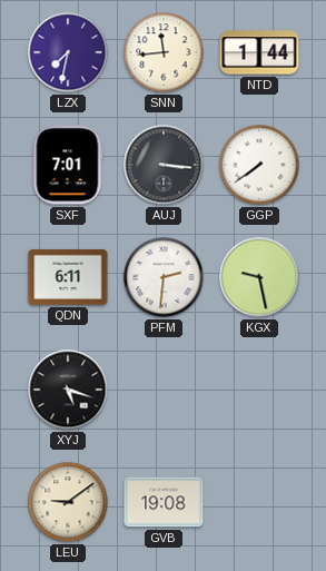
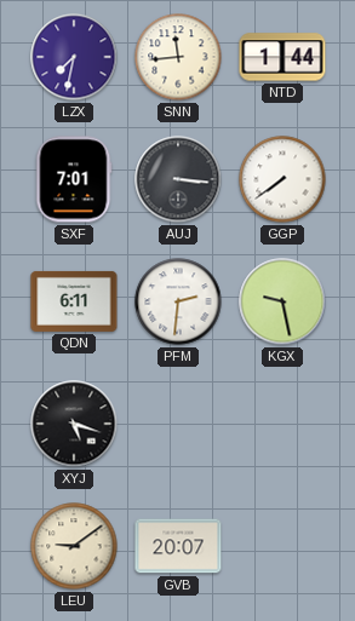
GVB: 19:08 -> 20:07 (178, 546)
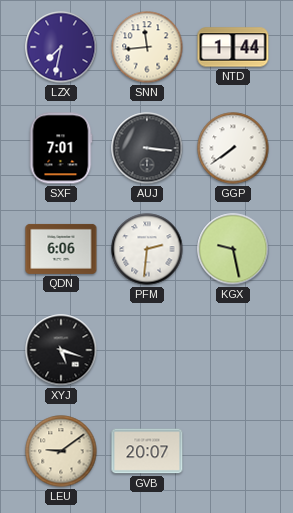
QDN: 6:11 -> 6:06 (61, 249)
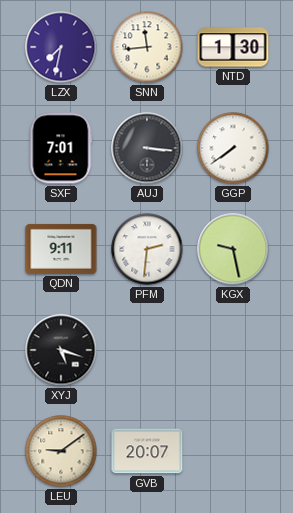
NTD: 1:44 -> 1:30 (233, 47)
QDN: 6:06 -> 9:11 (61, 249)
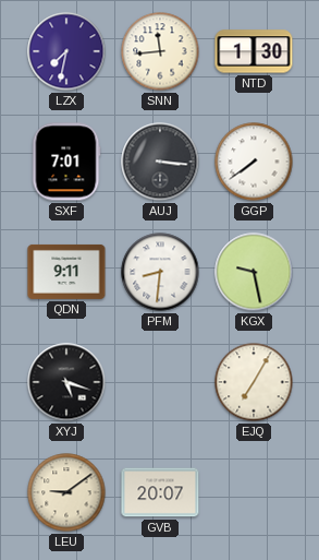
PFM: 2:31 -> 8:31 (160, 272)
EJQ: none -> 7:05 (254, 382)
